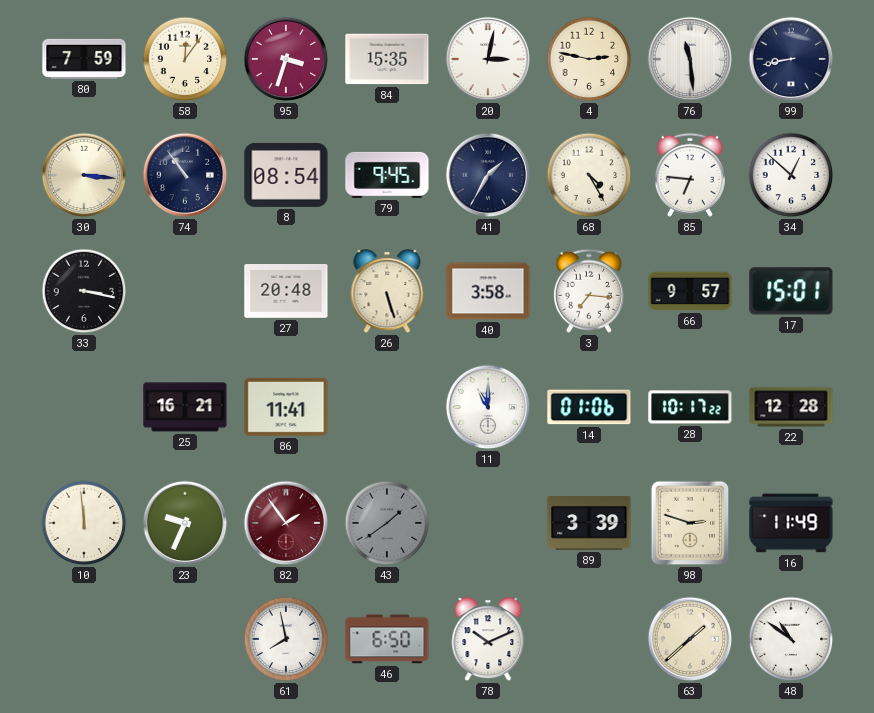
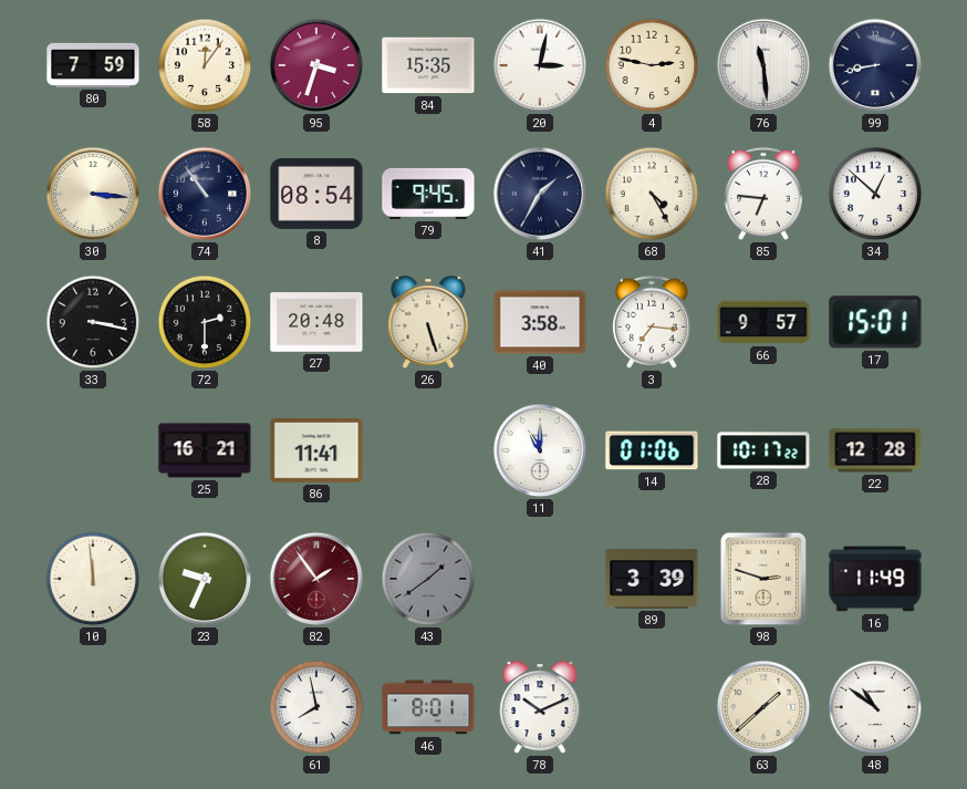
72: none -> 2:30 (205, 322)
46: 6:50 -> 8:01 (428, 707)
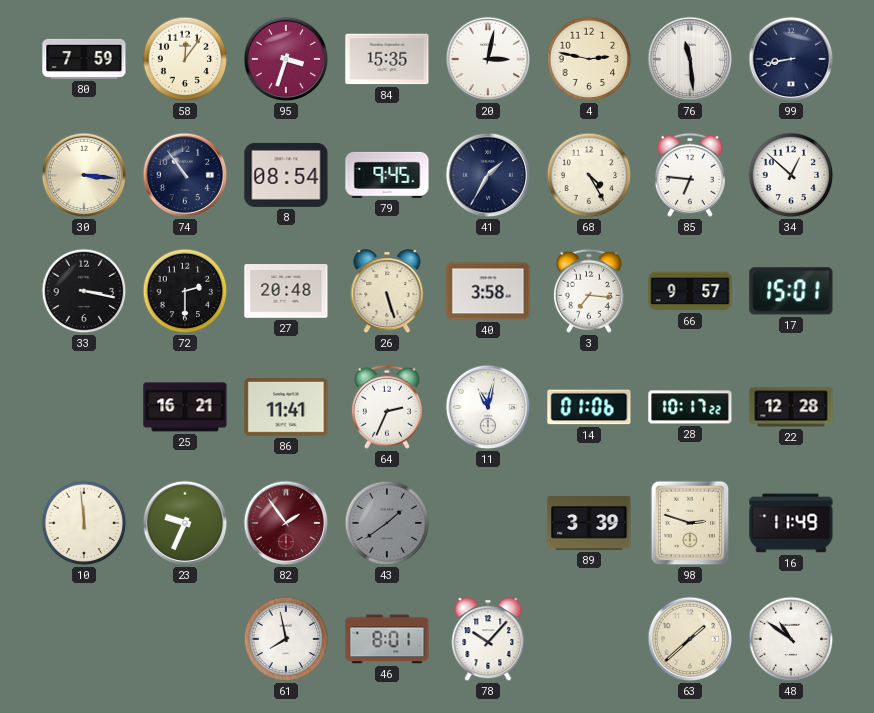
64: none -> 2:34 (387, 407)
11: 11:00 -> 11:02 (488, 407)
78: 10:11 -> 10:07 (488, 640)
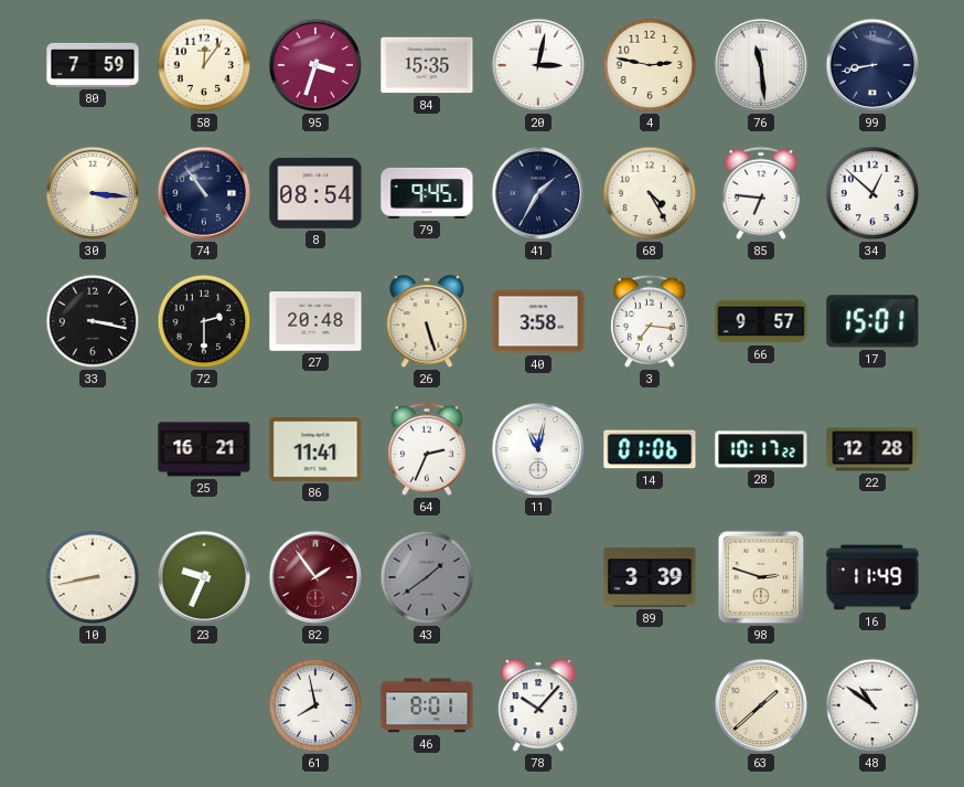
10: 11:59 -> 8:43 (93, 577)
